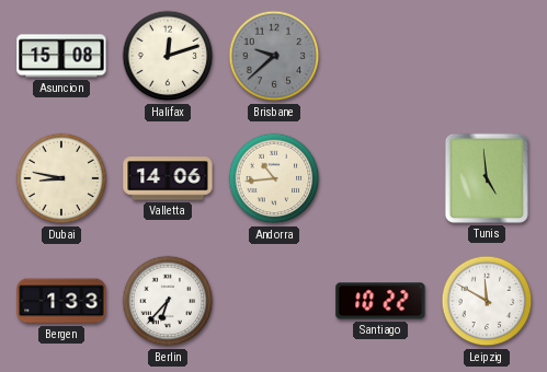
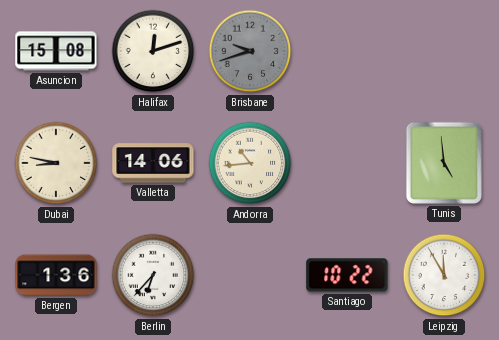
Brisbane: 9:38 -> 9:42 (250, 51)
Bergen: 1:33 -> 1:36 (56, 275)
Leipzig: 11:50 -> 11:55 (444, 275)
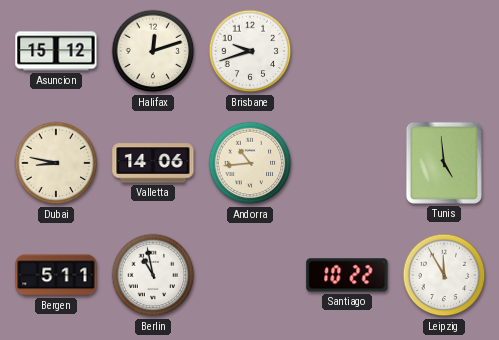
Asuncion: 15:08 -> 15:12 (56, 51)
Brisbane dial: grey -> white (250, 51)
Bergen: 1:36 -> 5:11 (56, 275)
Berlin: 6:37 -> 10:58 (153, 275)
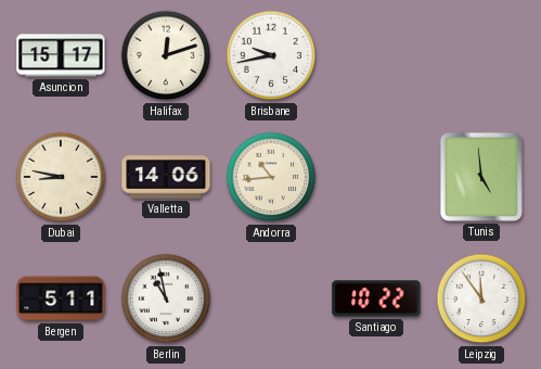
Asuncion: 15:12 -> 15:17 (61, 55)
Brisbane: 9:42 -> 9:43 (271, 55)
Leipzig: 11:55 -> 11:54 (481, 298)
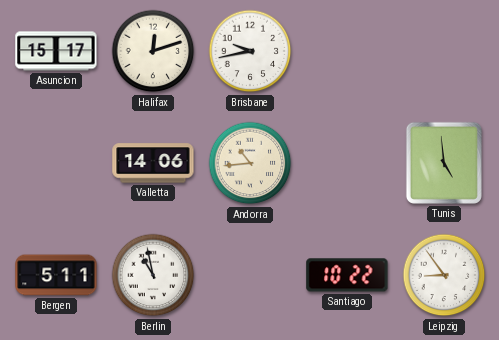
Dubai: 8:47 -> none (61, 177)
Leipzig: 11:54 -> 8:54 (444, 275)
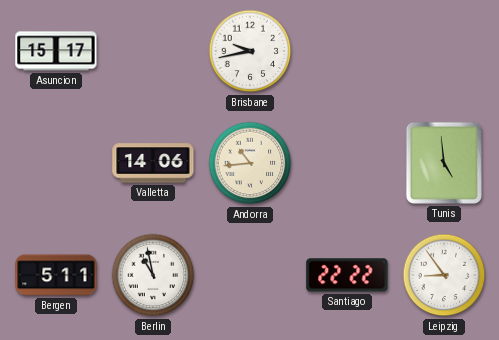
Halifax: 12:12 -> none (153, 51)
Santiago: 10:22 -> 22:22 (347, 275)
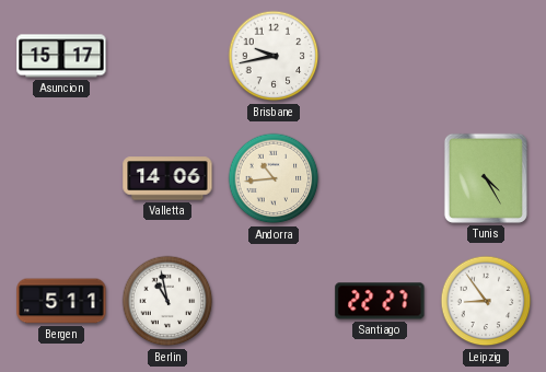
Tunis: 4:59 -> 4:25 (486, 178)
Santiago: 22:22 -> 22:27 (380, 301)
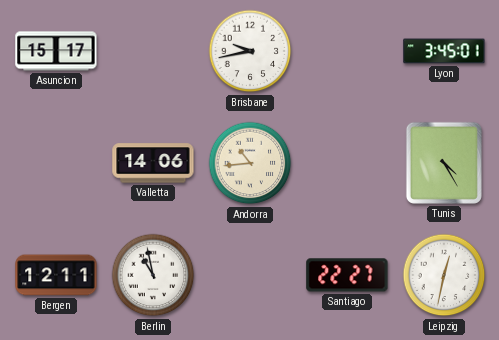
Lyon: none -> 3:45 (444, 51)
Bergen: 5:11 -> 12:11 (56, 275)
Leipzig: 8:54 -> 12:32 (444, 275)
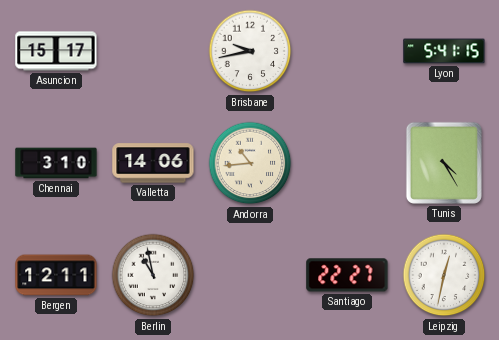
Lyon: 3:45 -> 5:41 (444, 51)
Chennai: none -> 3:10 (56, 163)
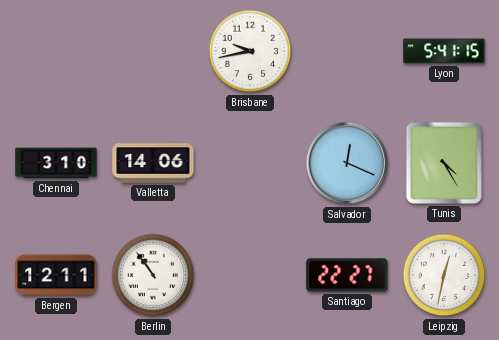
Asuncion: 15:17 -> none (56, 51)
Andorra: 10:44 -> none (250, 163)
Salvador: none -> 12:19 (347, 163)
Berlin: 10:58 -> 10:54 (153, 275)
